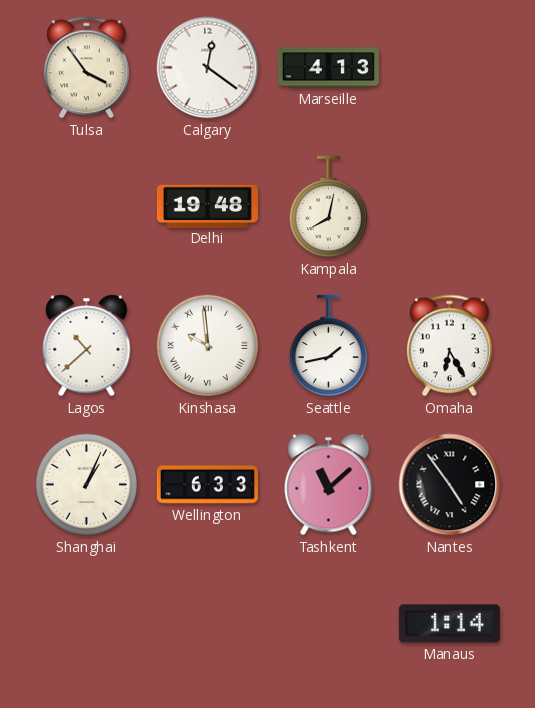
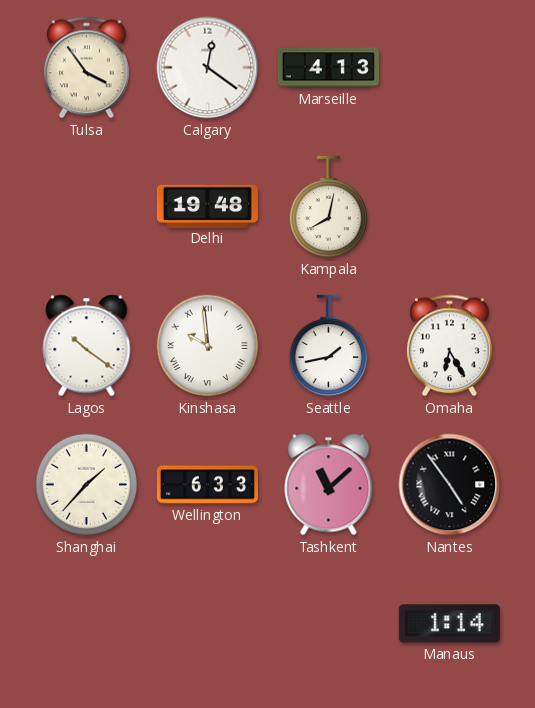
Lagos: 10:38 -> 10:21 (87, 346)
Shanghai: 1:04 -> 1:37 (87, 485)
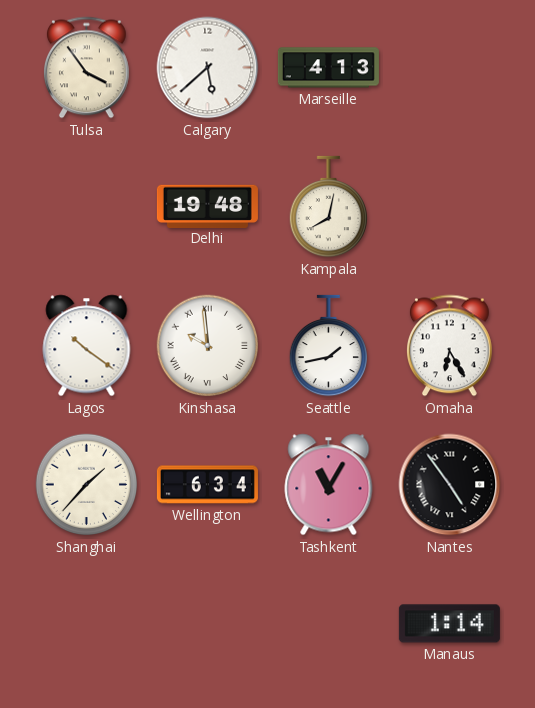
Calgary: 12:21 -> 5:38 (208, 68)
Wellington: 6:33 -> 6:34 (207, 485)
Tashkent: 11:08 -> 11:05 (329, 485)
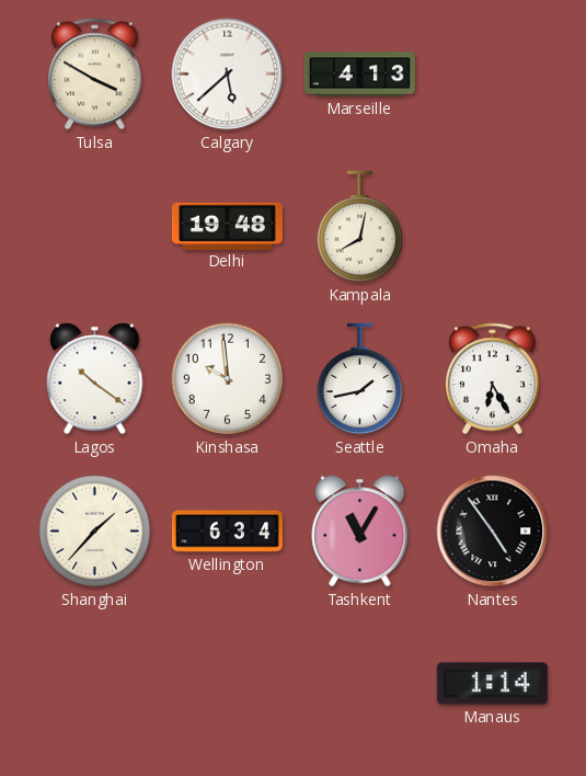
Tulsa: 3:54 -> 3:50 (95, 75)
Kinshasa numerals: Roman -> Arabic (228, 379)
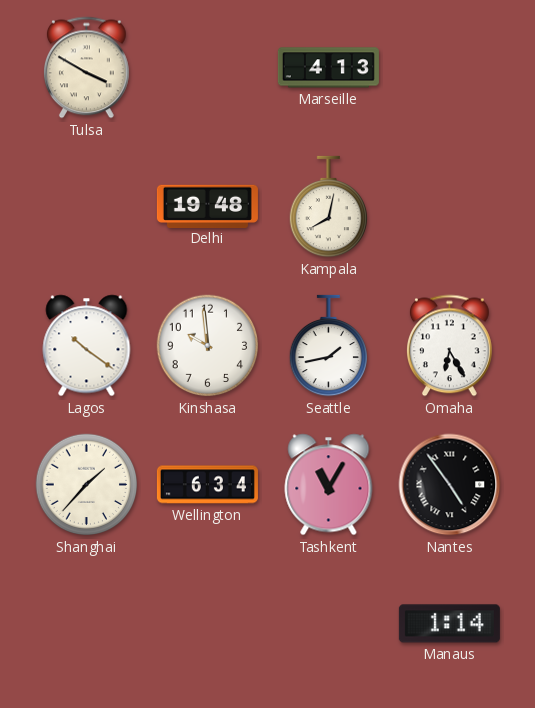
Calgary: 5:38 -> none (228, 75)
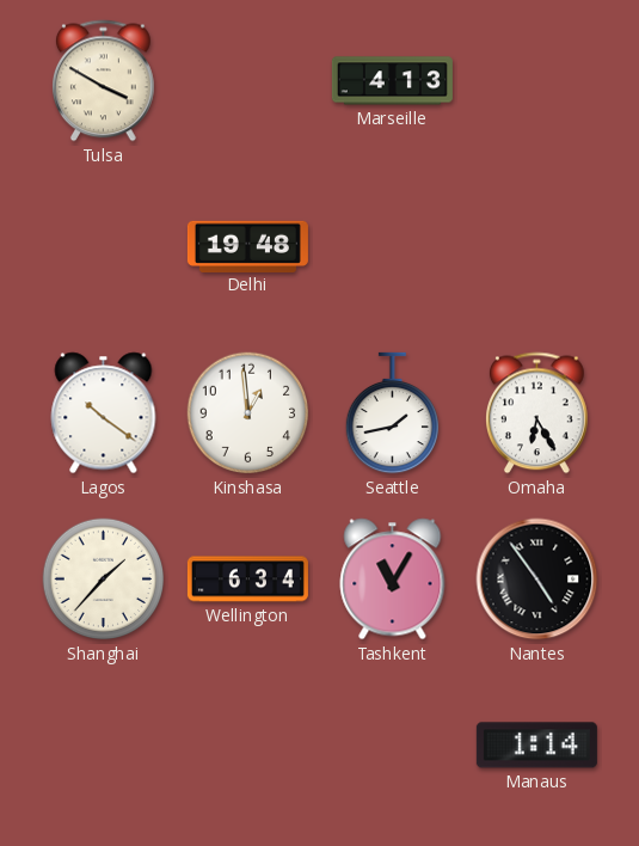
Kampala: 8:02 -> none (328, 207)
Kinshasa: 9:59 -> 12:59 (248, 413)
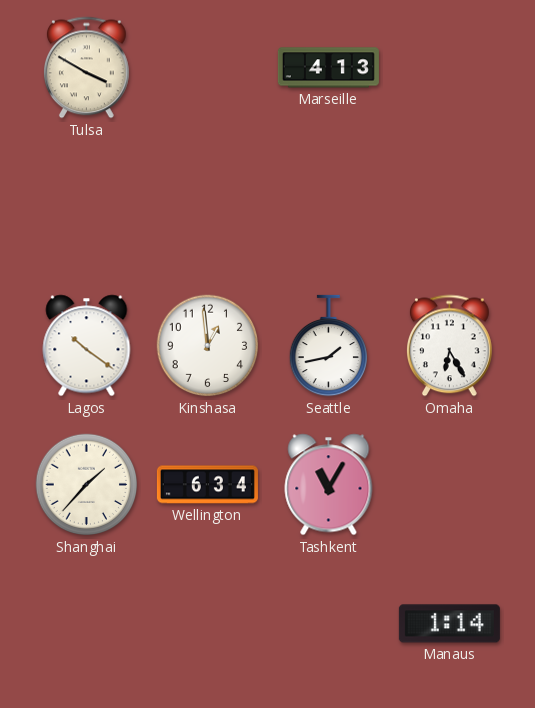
Delhi: 19:48 -> none (247, 246)
Nantes: 4:54 -> none (537, 580)
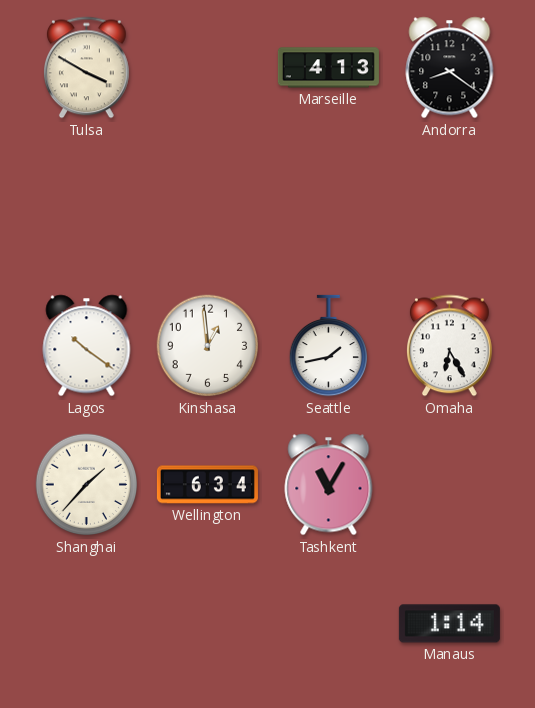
Andorra: none -> 8:21 (450, 68)
